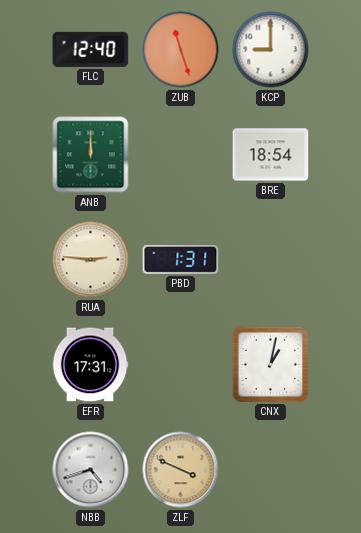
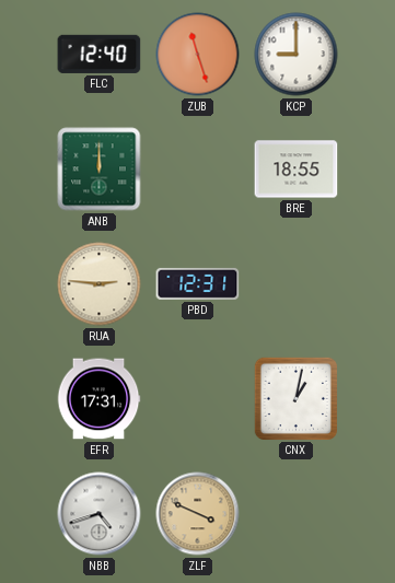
BRE: 18:54 -> 18:55 (297, 170)
PBD: 1:31 -> 12:31 (198, 283)
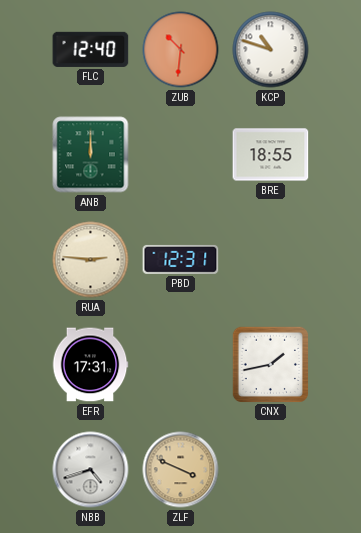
ZUB: 11:27 -> 10:31 (181, 50)
KCP: 9:00 -> 10:48 (271, 50)
CNX: 1:02 -> 1:43 (270, 364)
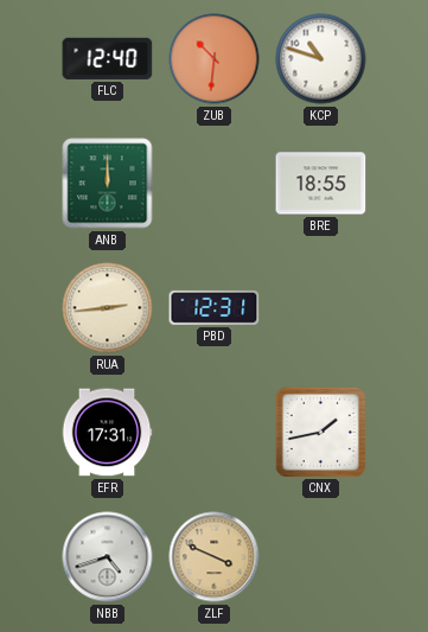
RUA: 2:46 -> 2:44 (108, 308)
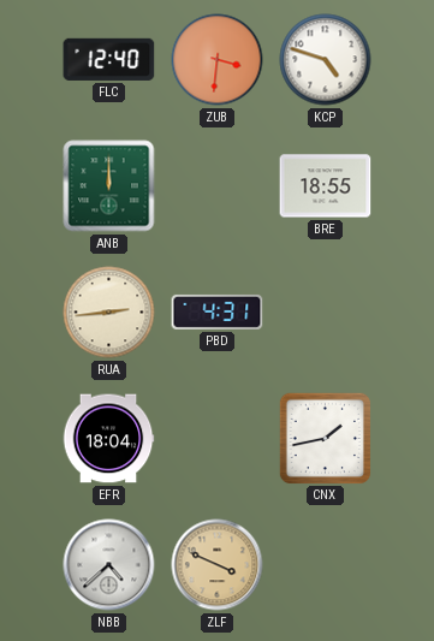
ZUB: 10:31 -> 3:31 (218, 60)
KCP: 10:48 -> 4:48 (326, 60)
PBD: 12:31 -> 4:31 (218, 311)
EFR: 17:31 -> 18:04 (108, 439)
NBB: 4:42 -> 4:38 (109, 565)
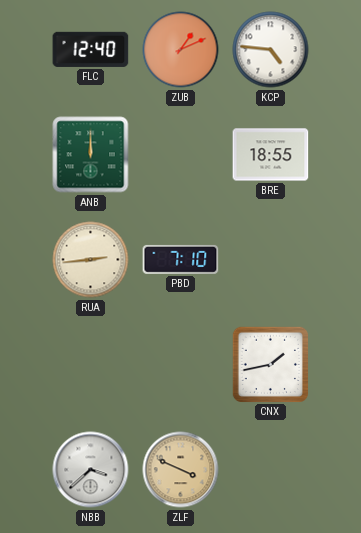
ZUB: 3:31 -> 1:11 (181, 50)
KCP: 4:48 -> 4:46 (271, 50)
PBD: 4:31 -> 7:10 (181, 259)
EFR: 18:04 -> none (108, 439)
NBB: 4:38 -> 3:38 (91, 470)
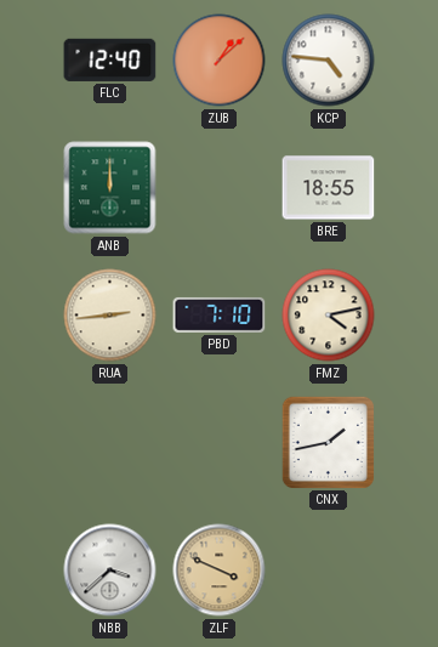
ZUB: 1:11 -> 1:08 (220, 61)
FMZ: none -> 4:13 (329, 316)
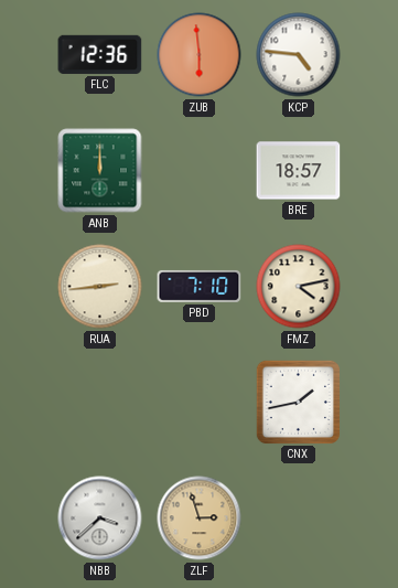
FLC: 12:40 -> 12:36 (100, 54)
ZUB: 1:08 -> 5:59 (200, 55)
BRE: 18:55 -> 18:57 (299, 171)
ZLF: 3:49 -> 2:57 (200, 518)
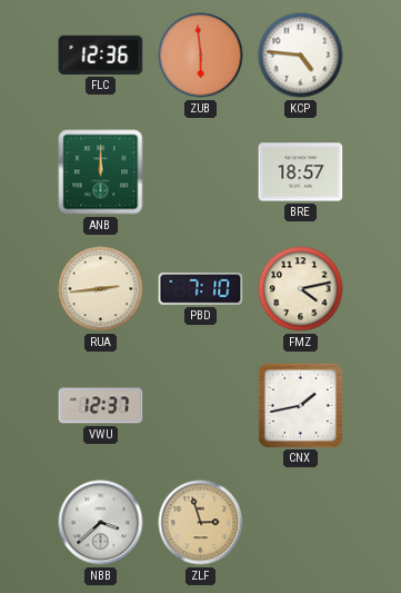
VWU: none -> 12:37 (101, 406)
